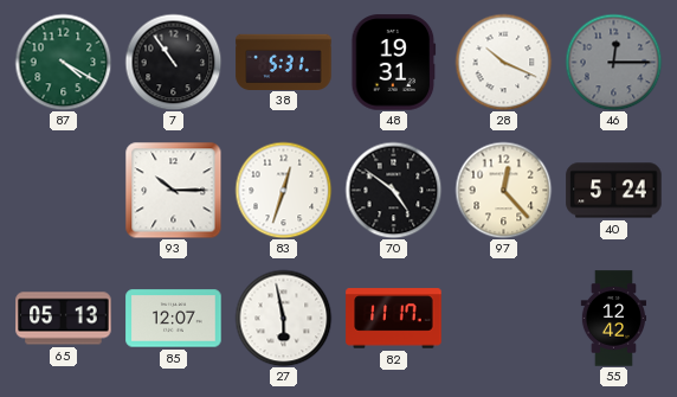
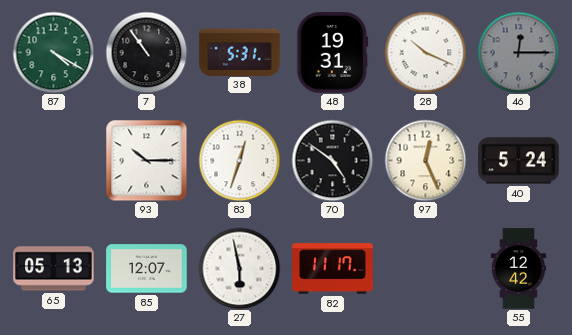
97: 12:23 -> 12:26 (425, 160)
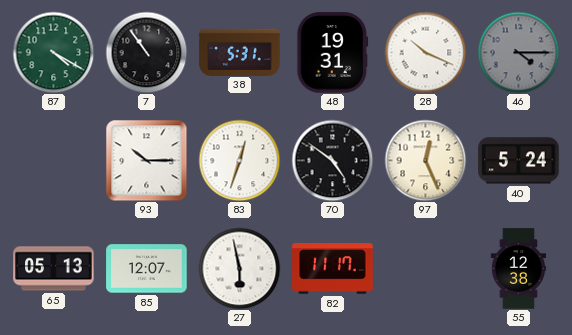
46: 12:15 -> 4:15 (518, 52)
55: 12:42 -> 12:38 (519, 269)
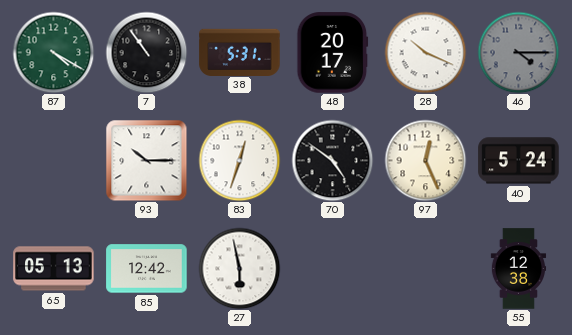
48: 19:31 -> 20:17 (333, 53)
85: 12:07 -> 12:42 (147, 269)
82: 11:17 -> none (333, 269)
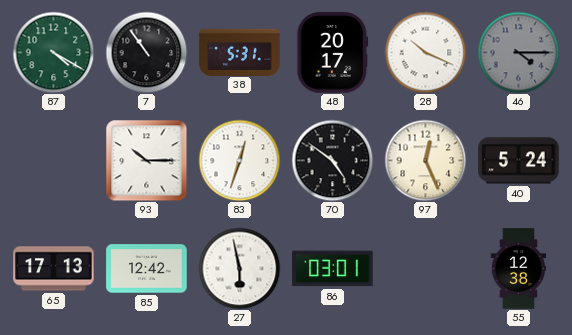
65: 05:13 -> 17:13 (54, 269)
86: none -> 03:01 (333, 269)
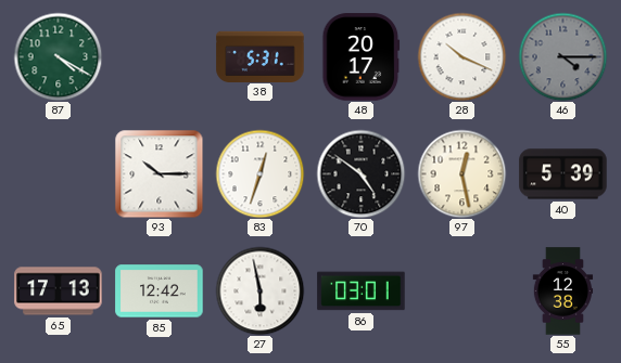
7: 10:54 -> none (146, 52)
97: 12:26 -> 12:28 (461, 173)
40: 5:24 -> 5:39 (563, 174)
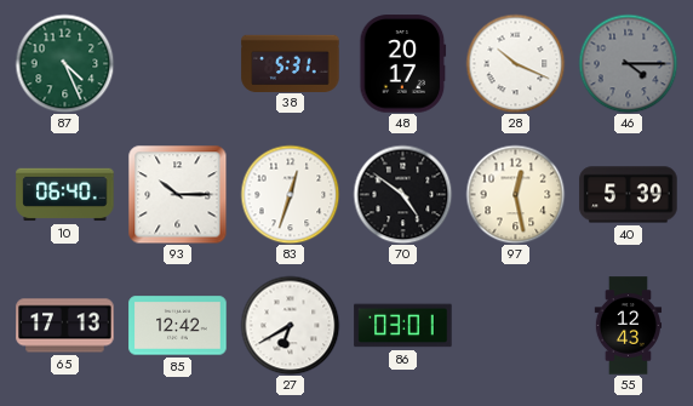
87: 4:20 -> 4:26 (64, 63)
10: none -> 06:40 (65, 195)
27: 5:58 -> 6:40 (290, 325)
55: 12:38 -> 12:43 (629, 326)
